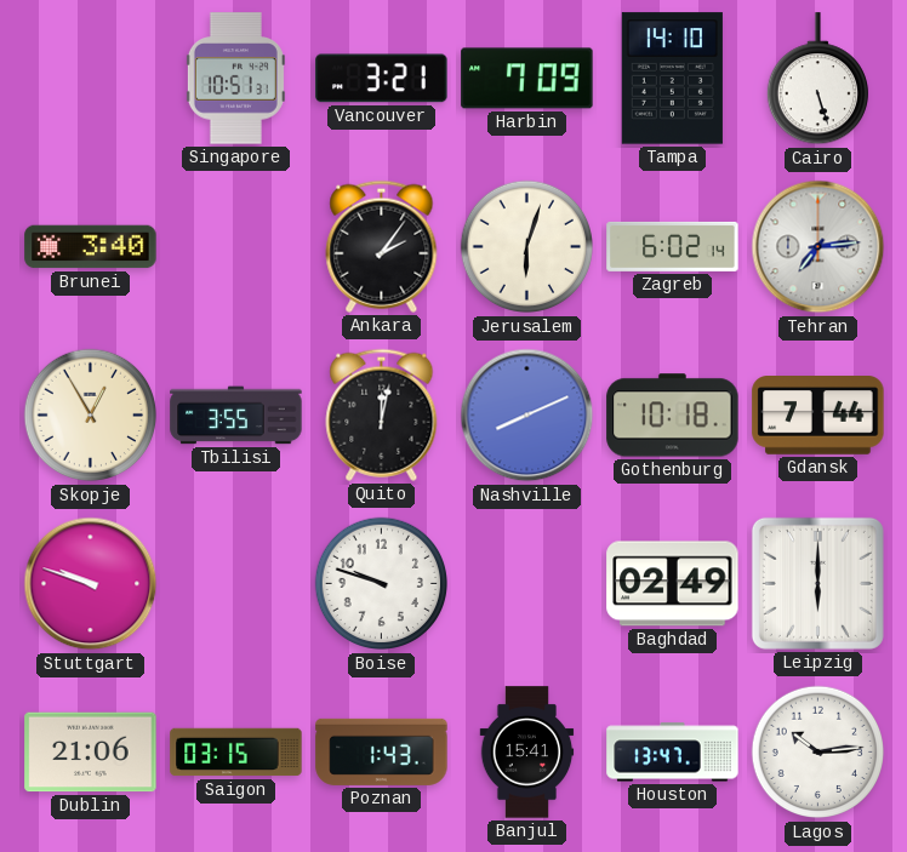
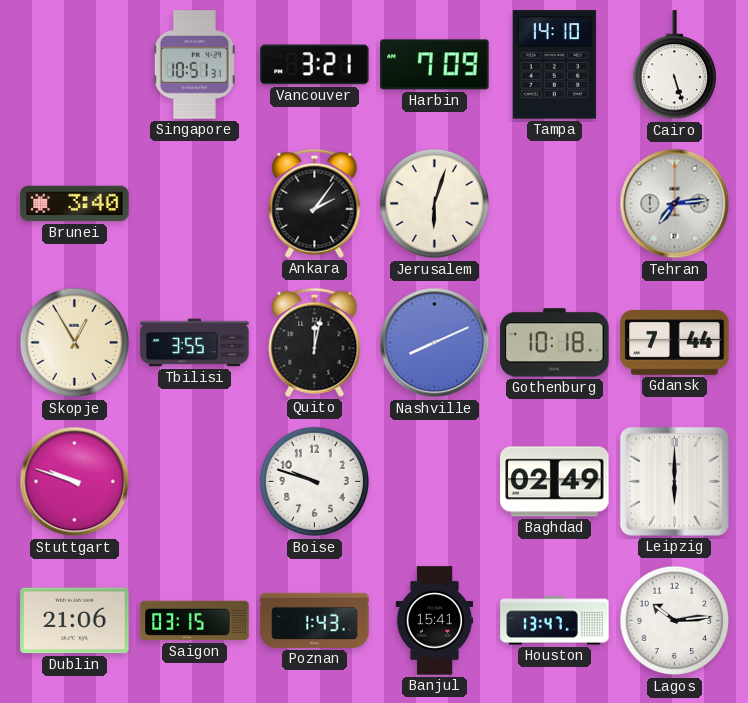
Zagreb: 6:02 -> none (673, 246)
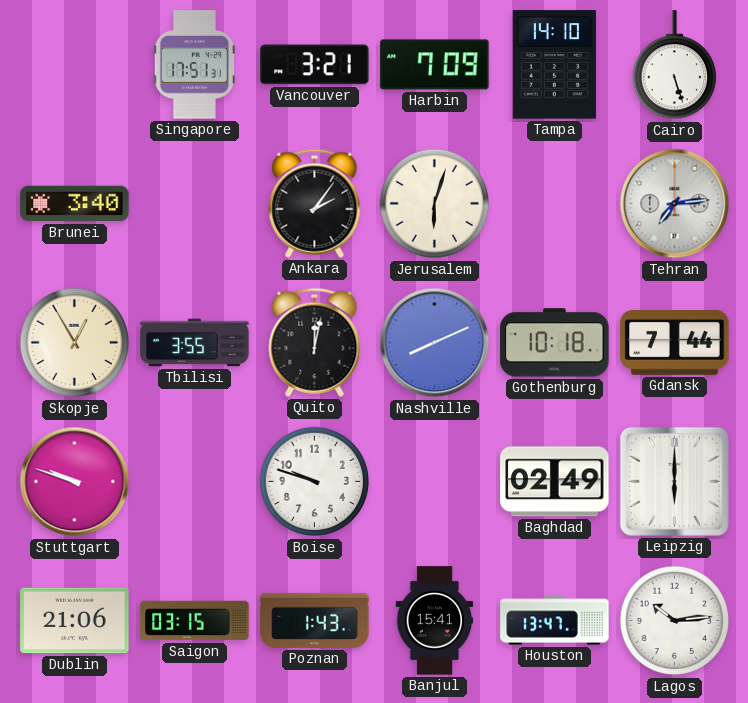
Singapore: 10:51 -> 17:51 (194, 65)
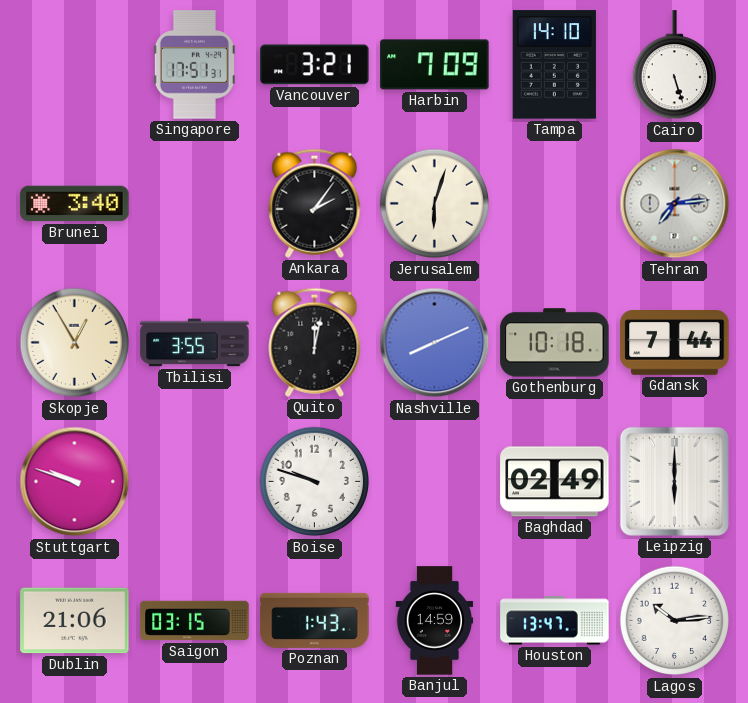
Banjul: 15:41 -> 14:59 (435, 621)
